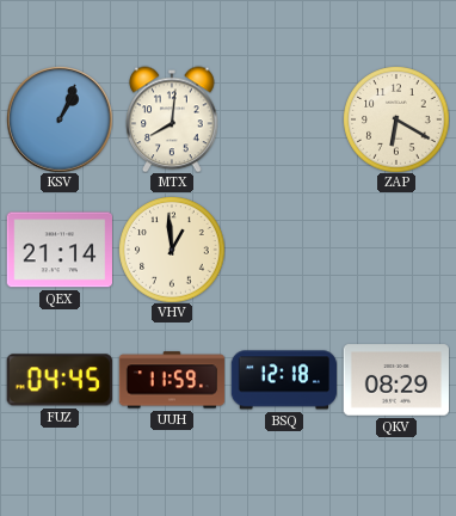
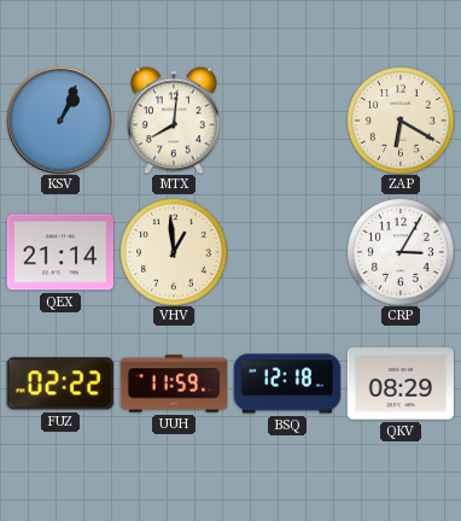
CRP: none -> 3:05 (401, 252)
FUZ: 04:45 -> 02:22 (60, 384)
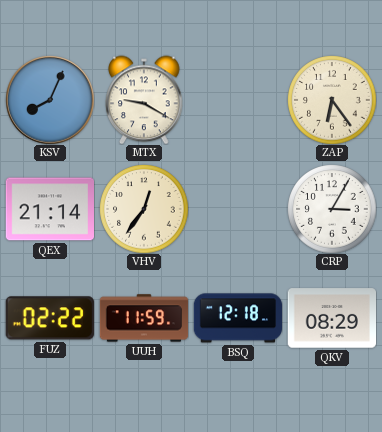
KSV: 1:04 -> 8:04 (50, 100)
MTX: 8:01 -> 9:20 (144, 100)
ZAP: 6:20 -> 6:24 (332, 100)
VHV: 12:59 -> 12:36 (144, 209)
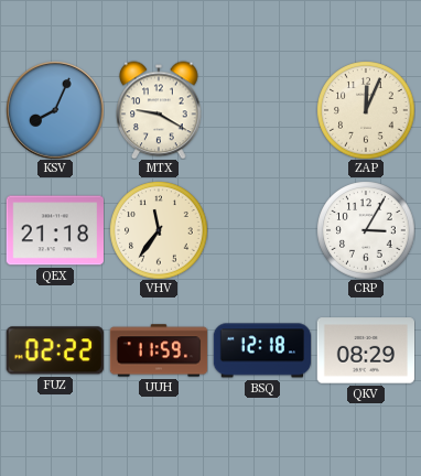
ZAP: 6:24 -> 12:04 (366, 110)
QEX: 21:14 -> 21:18 (54, 230)
VHV: 12:36 -> 11:36 (159, 230)
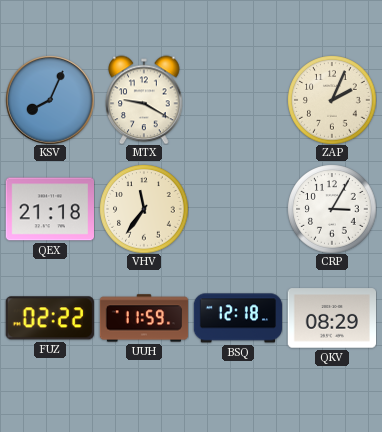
ZAP: 12:04 -> 2:04 (332, 100)
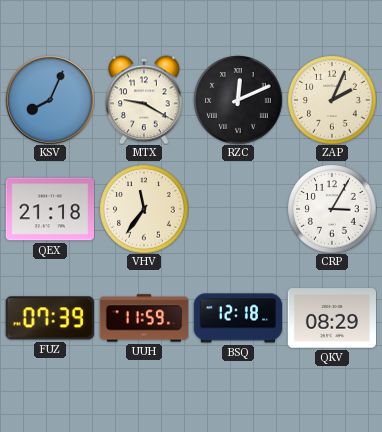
RZC: none -> 12:11 (238, 100)
FUZ: 02:22 -> 07:39 (50, 318)
